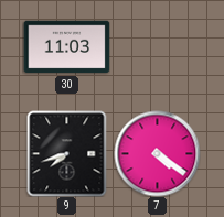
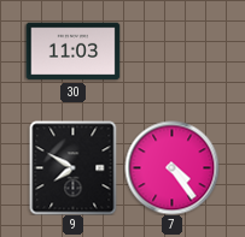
9: 7:42 -> 7:50 (74, 167)
7: 4:21 -> 4:24 (171, 167)
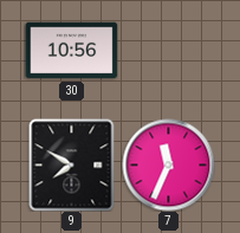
30: 11:03 -> 10:56 (71, 51)
7: 4:24 -> 11:34 (168, 164)
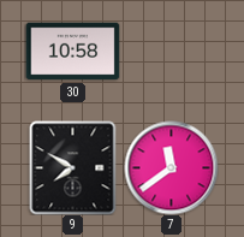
30: 10:56 -> 10:58 (72, 52)
7: 11:34 -> 11:39 (171, 167)
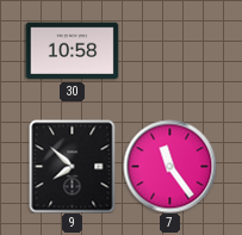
9: 7:50 -> 7:52 (73, 166)
7: 11:39 -> 11:24 (169, 166)
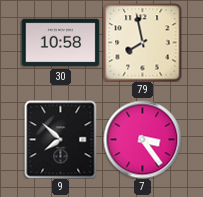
79: none -> 7:58 (142, 42)
7: 11:24 -> 3:24 (142, 139)
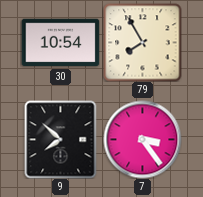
30: 10:58 -> 10:54 (60, 43)
79: 7:58 -> 7:55 (142, 42)
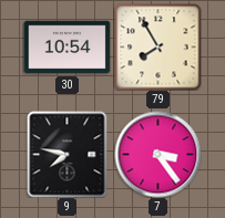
9: 7:52 -> 7:47 (68, 154)
